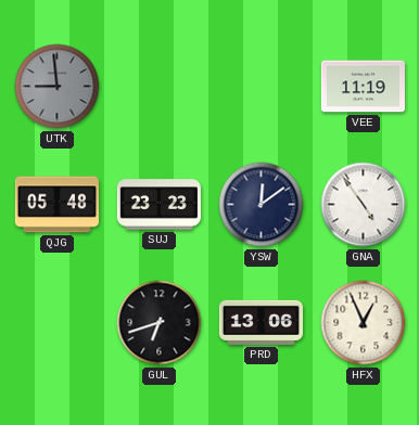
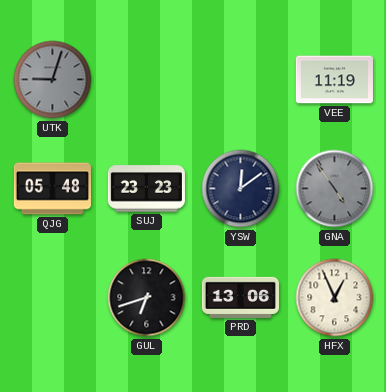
UTK: 8:59 -> 9:03 (53, 80)
GNA dial: white -> grey (335, 189)
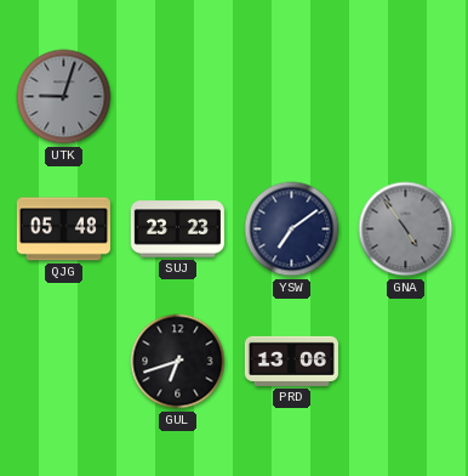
VEE: 11:19 -> none (334, 80)
YSW: 12:09 -> 7:09 (292, 229)
HFX: 12:56 -> none (335, 298)
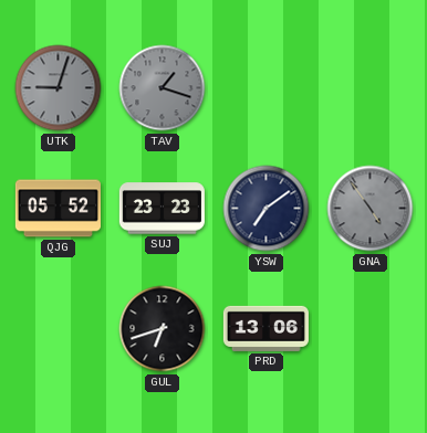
TAV: none -> 1:18 (163, 88)
QJG: 05:48 -> 05:52 (58, 209)
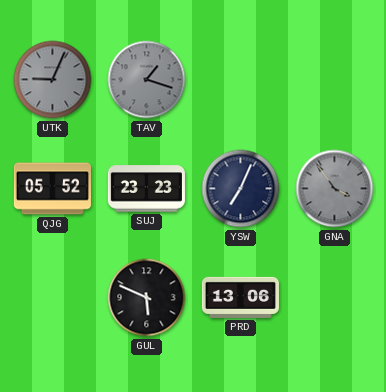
UTK: 9:03 -> 9:04 (53, 80)
YSW: 7:09 -> 7:04 (241, 189)
GNA: 4:54 -> 3:54 (335, 189)
GUL: 6:42 -> 5:49 (147, 298)
